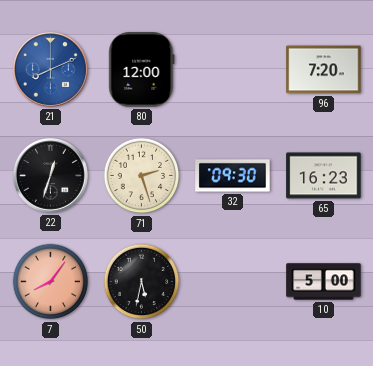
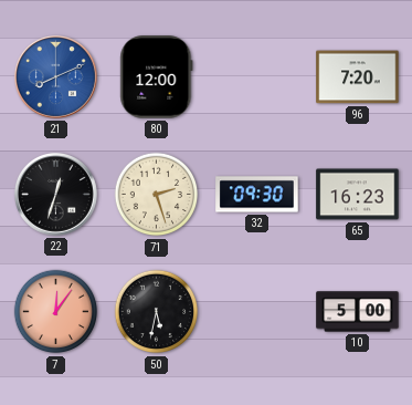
7: 8:06 -> 12:06 (56, 312)
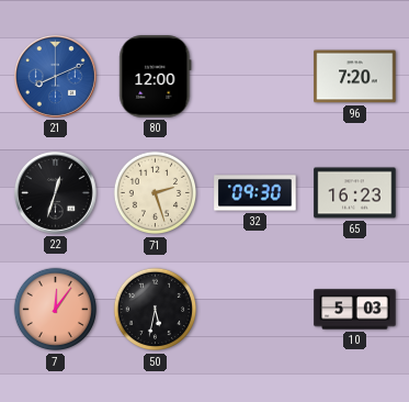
10: 5:00 -> 5:03 (355, 310)
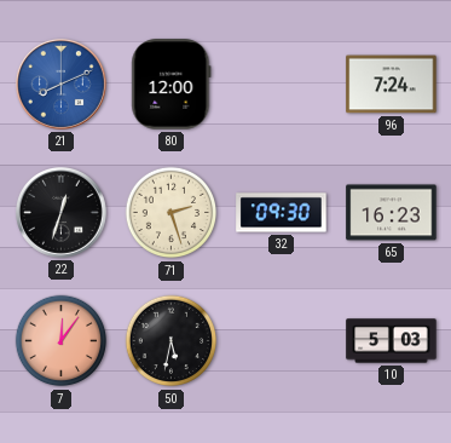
96: 7:20 -> 7:24 (392, 85)
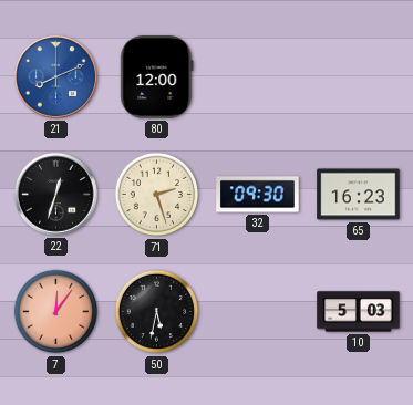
96: 7:24 -> none (392, 85)
